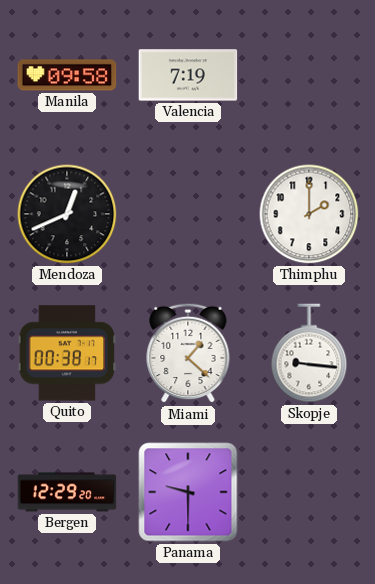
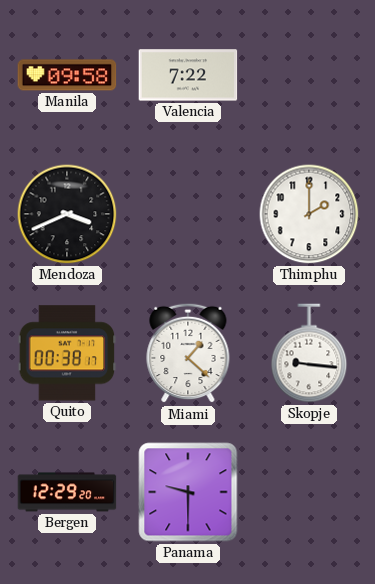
Valencia: 7:19 -> 7:22 (188, 75)
Mendoza: 12:41 -> 3:41 (67, 214)
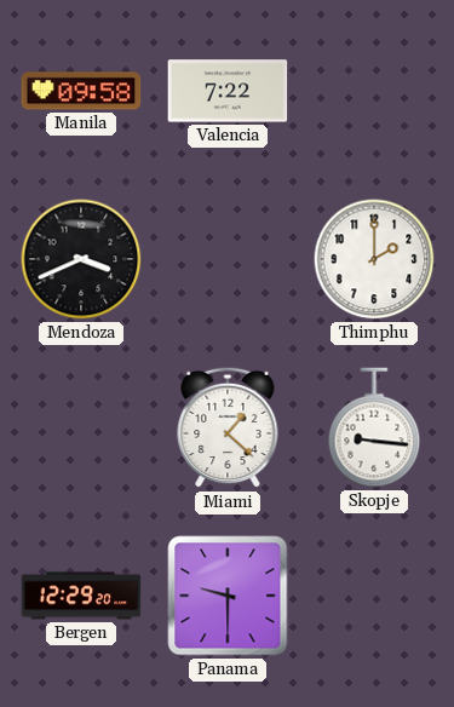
Quito: 00:38 -> none (67, 353)
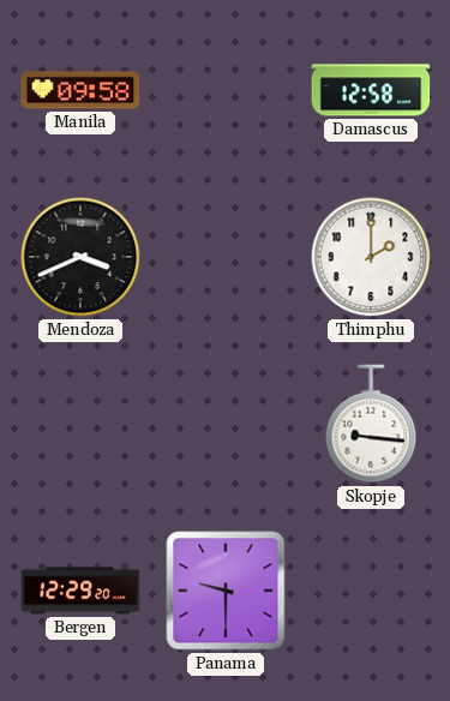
Valencia: 7:22 -> none (228, 91)
Damascus: none -> 12:58 (371, 90)
Miami: 1:22 -> none (228, 427)
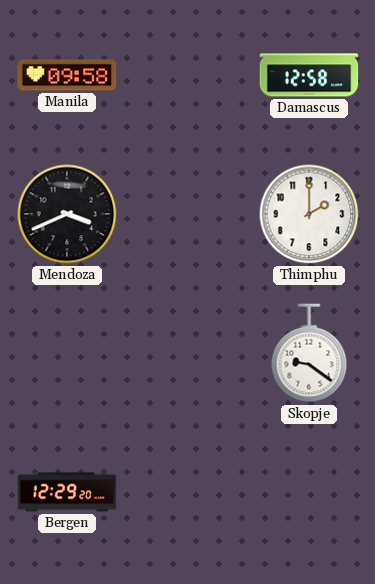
Skopje: 9:16 -> 9:21 (309, 353)
Panama: 9:30 -> none (226, 591)
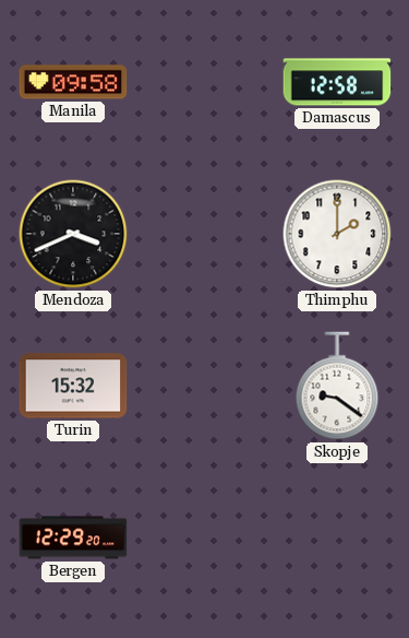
Turin: none -> 15:32 (73, 386)
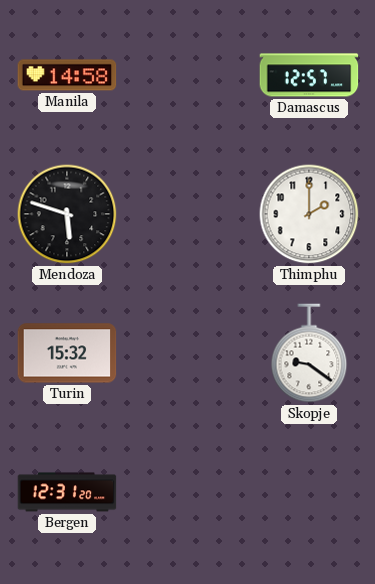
Manila: 09:58 -> 14:58 (67, 75)
Damascus: 12:58 -> 12:57 (309, 75)
Mendoza: 3:41 -> 5:48 (67, 214)
Bergen: 12:29 -> 12:31 (67, 492)
